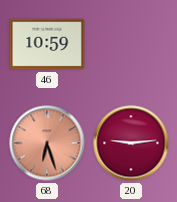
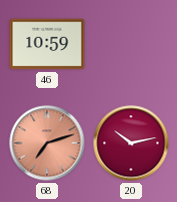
68: 6:27 -> 7:12 (47, 143)
20: 9:14 -> 10:13 (131, 143)
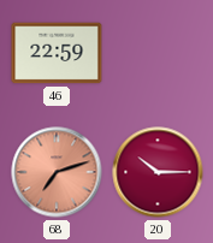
46: 10:59 -> 22:59 (57, 53)
20: 10:13 -> 10:15 (158, 172)
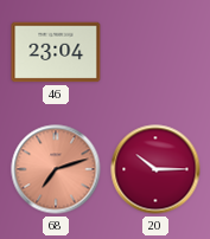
46: 22:59 -> 23:04 (56, 52)
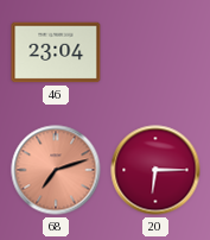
20: 10:15 -> 6:15 (155, 170)
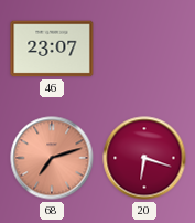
46: 23:04 -> 23:07 (52, 49)
20: 6:15 -> 6:18 (144, 158)
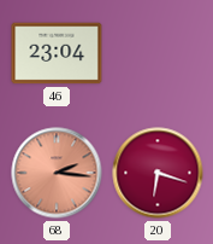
46: 23:07 -> 23:04 (57, 53)
68: 7:12 -> 2:16 (57, 173)
